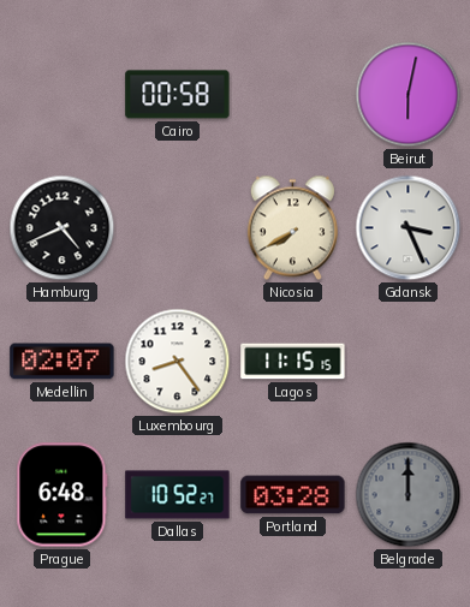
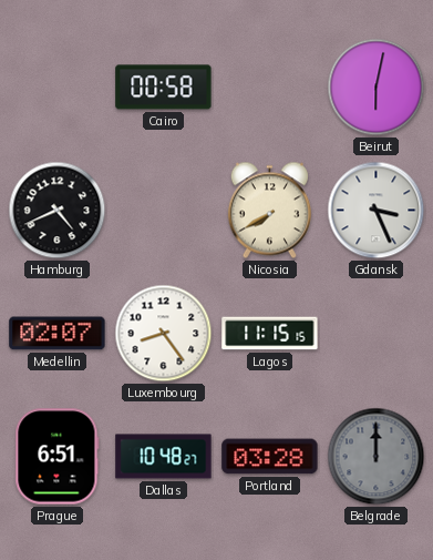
Prague: 6:48 -> 6:51 (58, 457)
Dallas: 10:52 -> 10:48 (164, 457)
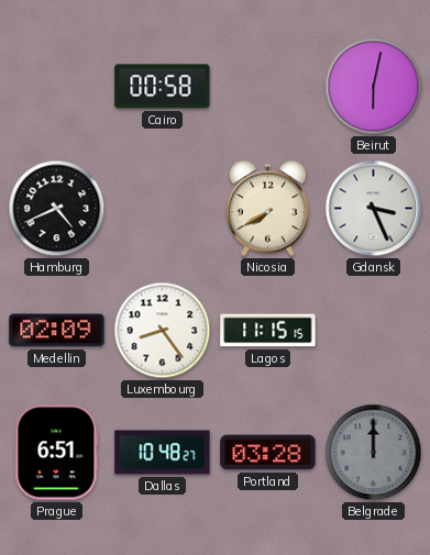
Medellin: 02:07 -> 02:09 (57, 331)
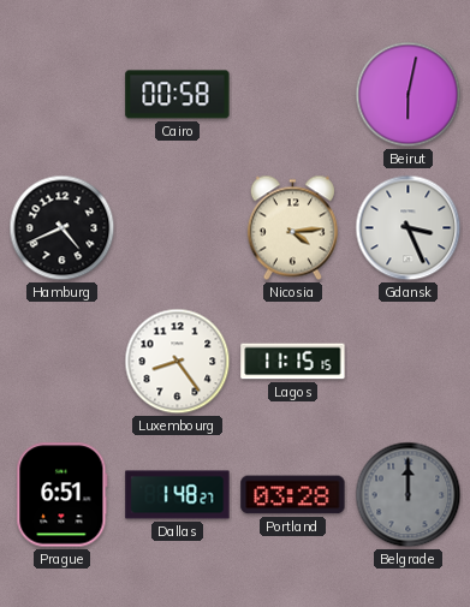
Nicosia: 7:40 -> 4:14 (292, 228)
Medellin: 02:09 -> none (57, 331)
Dallas: 10:48 -> 1:48 (178, 495)
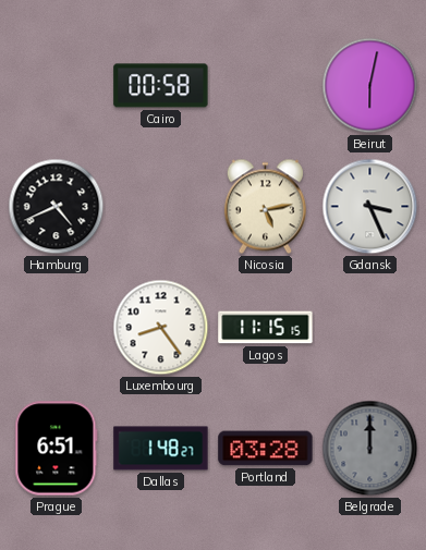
Nicosia: 4:14 -> 5:13 (265, 207)
